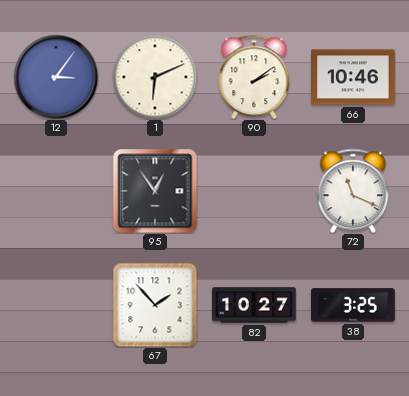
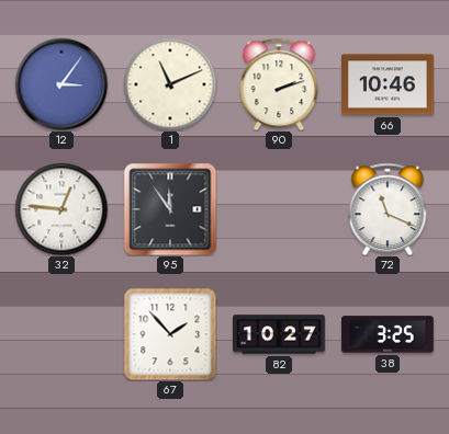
1: 6:11 -> 11:11 (170, 84)
90: 2:09 -> 2:12 (279, 84)
32: none -> 12:46 (61, 209)
95: 12:54 -> 11:54 (170, 209)
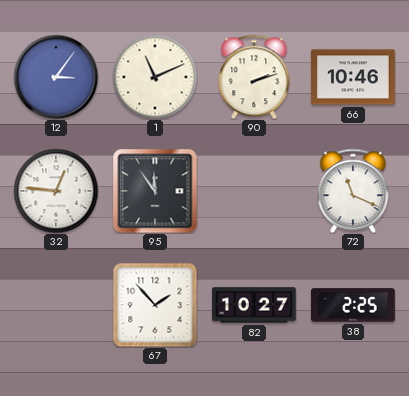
38: 3:25 -> 2:25 (354, 305)
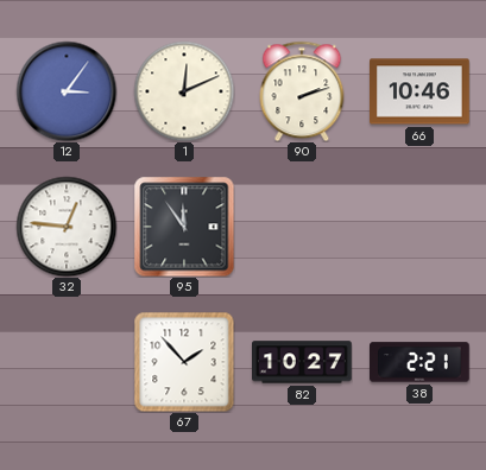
1: 11:11 -> 12:11 (184, 91)
72: 11:19 -> none (353, 191)
38: 2:25 -> 2:21 (421, 362)
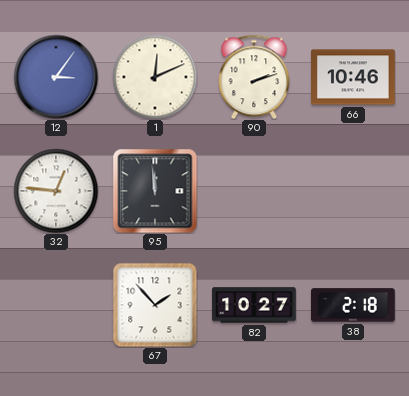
95: 11:54 -> 11:59 (155, 191)
38: 2:21 -> 2:18 (354, 305)
